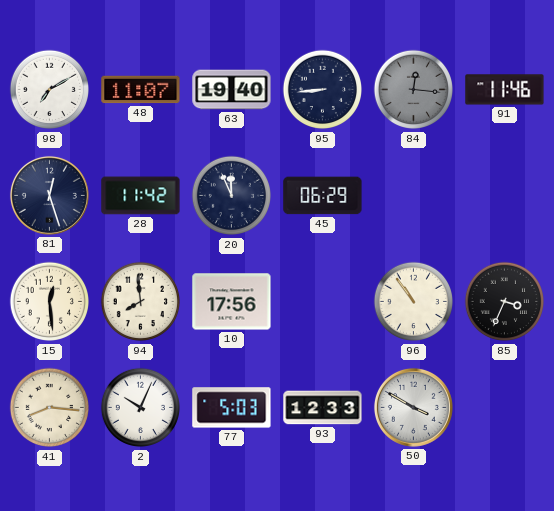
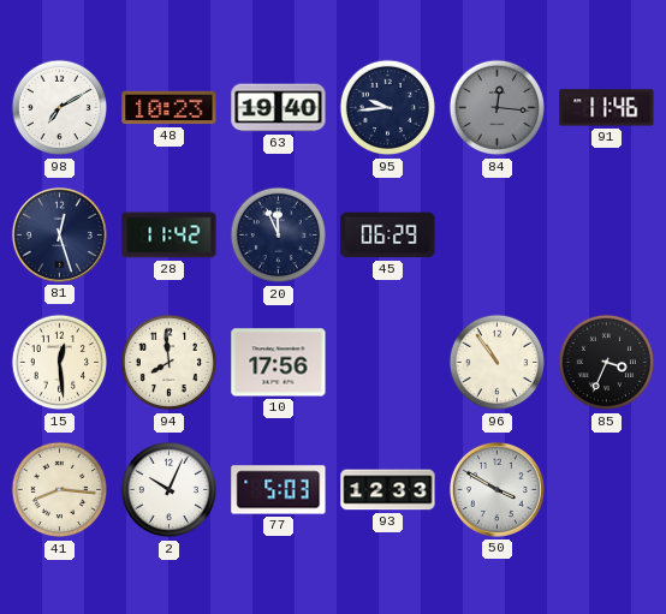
48: 11:07 -> 10:23 (170, 108)
95: 8:44 -> 9:44 (388, 108)
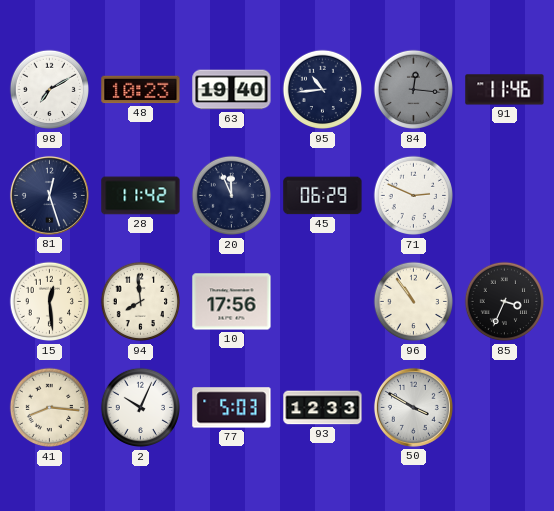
95: 9:44 -> 10:44 (323, 90)
71: none -> 2:49 (414, 196)
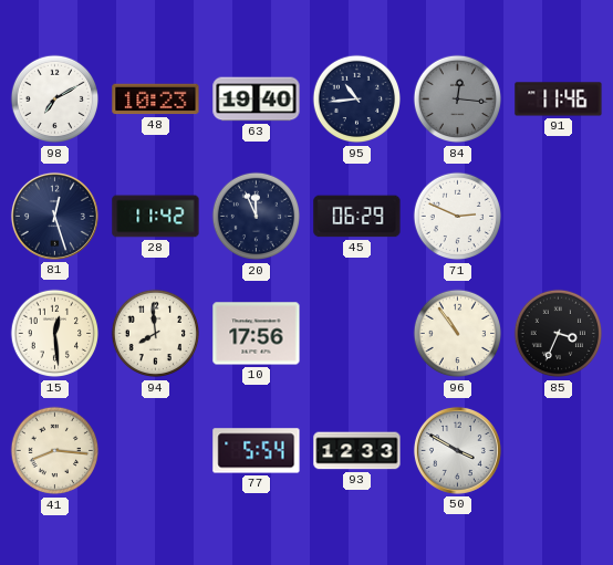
2: 10:04 -> none (141, 408)
77: 5:03 -> 5:54 (257, 451)
